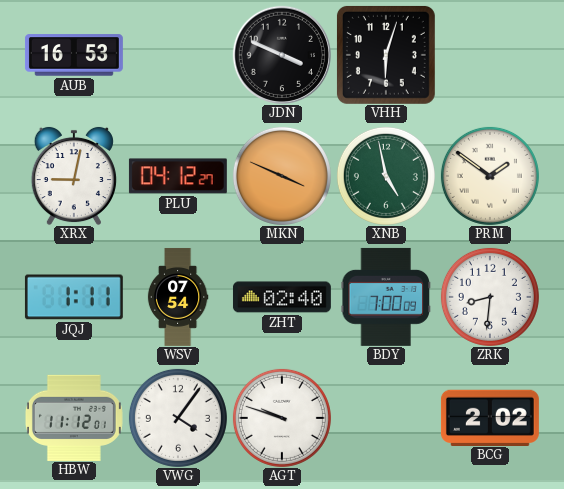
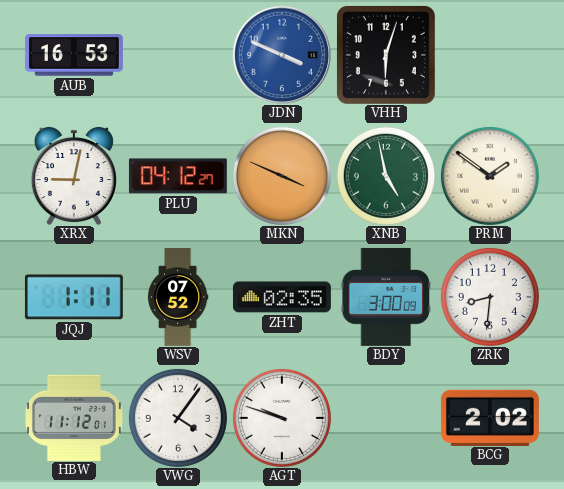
JDN dial: black -> blue (281, 54)
WSV: 07:54 -> 07:52 (178, 297)
ZHT: 02:40 -> 02:35 (282, 297)
BDY: 7:00 -> 3:00 (386, 297)
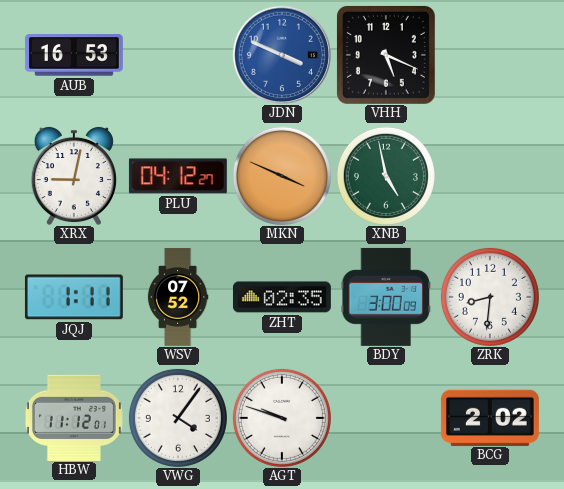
VHH: 6:03 -> 5:19 (386, 55)
PRM: 1:51 -> none (490, 176)
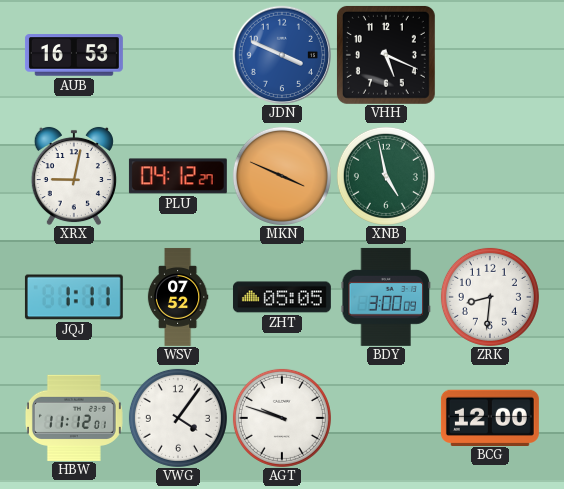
ZHT: 02:35 -> 05:05 (282, 297)
BCG: 2:02 -> 12:00 (490, 417)
